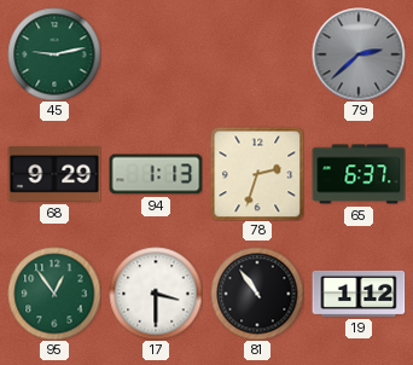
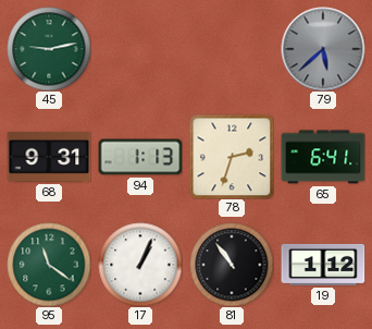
79: 2:38 -> 5:38 (323, 49)
68: 9:29 -> 9:31 (49, 157)
65: 6:37 -> 6:41 (323, 157)
95: 12:54 -> 11:21 (49, 265)
17: 3:30 -> 1:04 (140, 265)
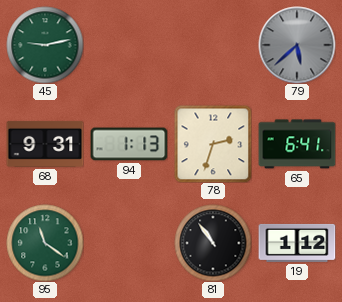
17: 1:04 -> none (140, 265)
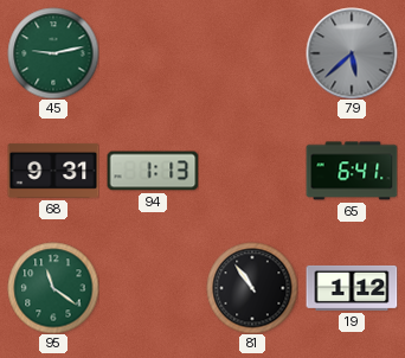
78: 2:33 -> none (213, 144)
